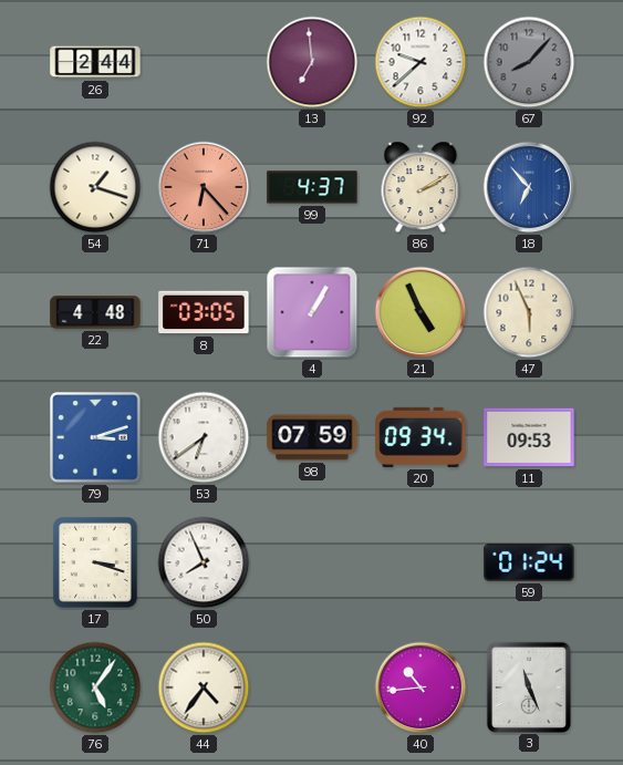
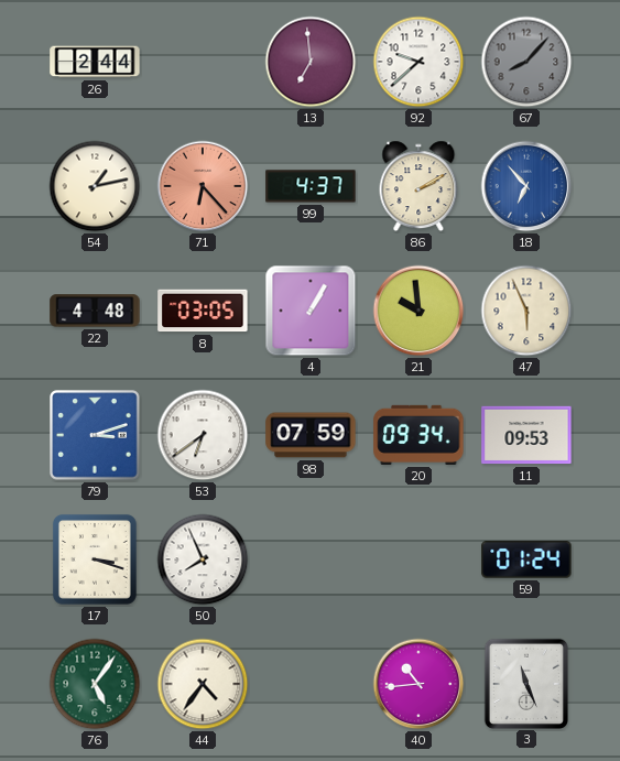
54: 1:18 -> 1:13 (95, 186)
21: 4:56 -> 9:59 (418, 311)
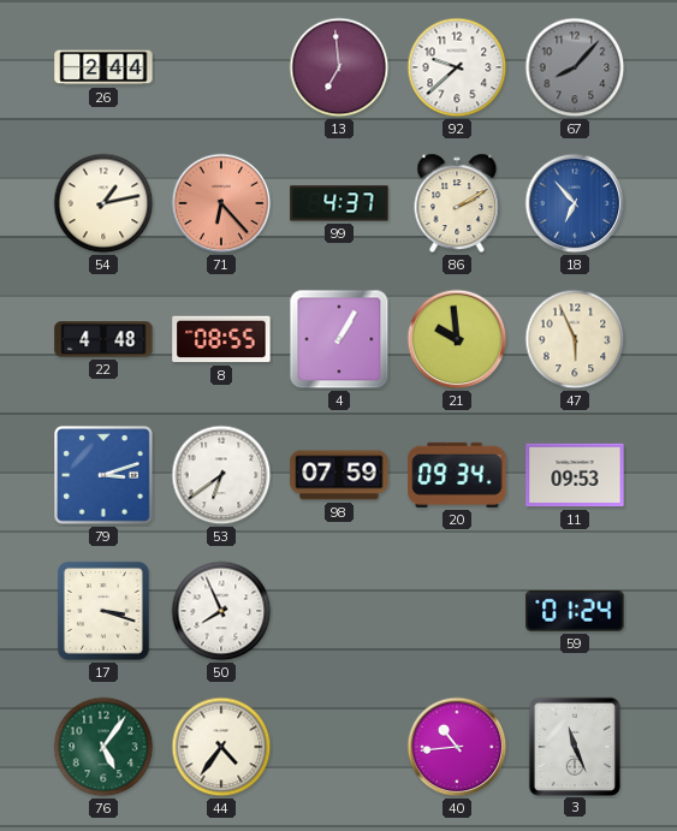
8: 03:05 -> 08:55 (221, 339)
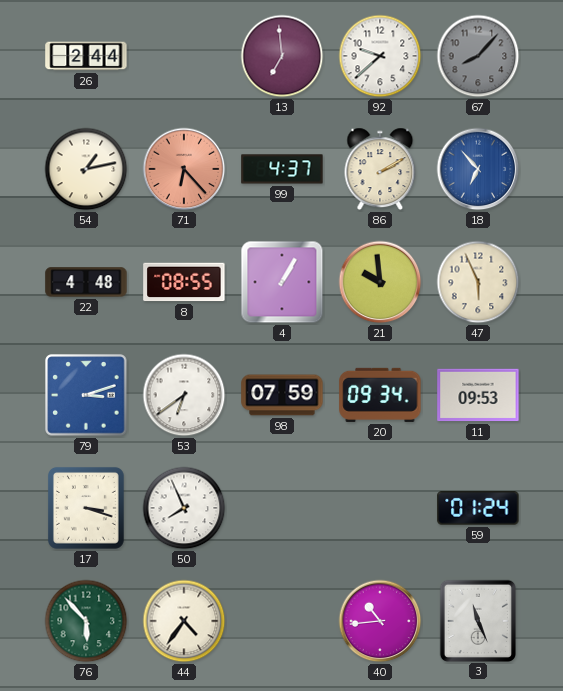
76: 5:06 -> 5:53 (86, 621)
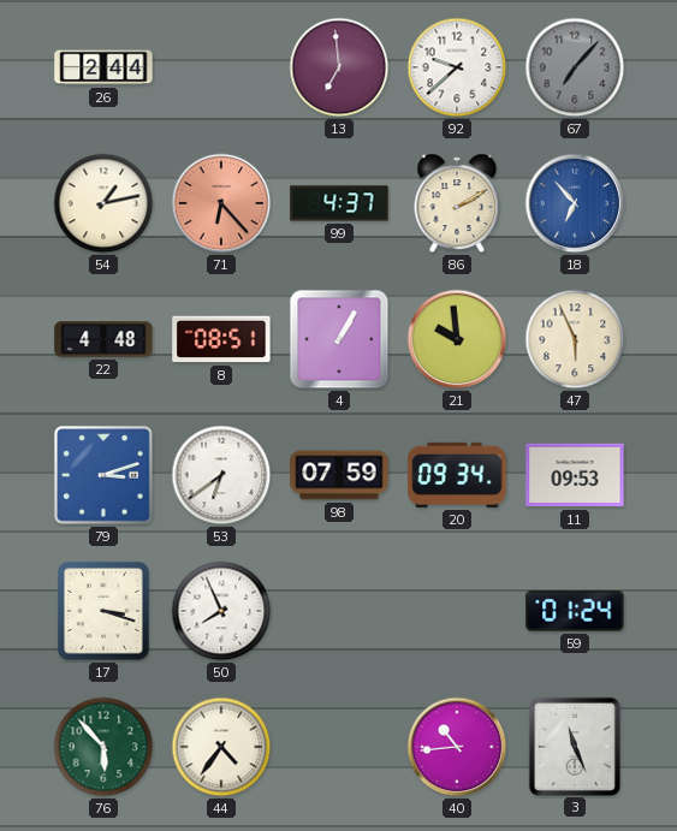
67: 8:07 -> 7:07 (575, 67)
8: 08:55 -> 08:51 (221, 339)
